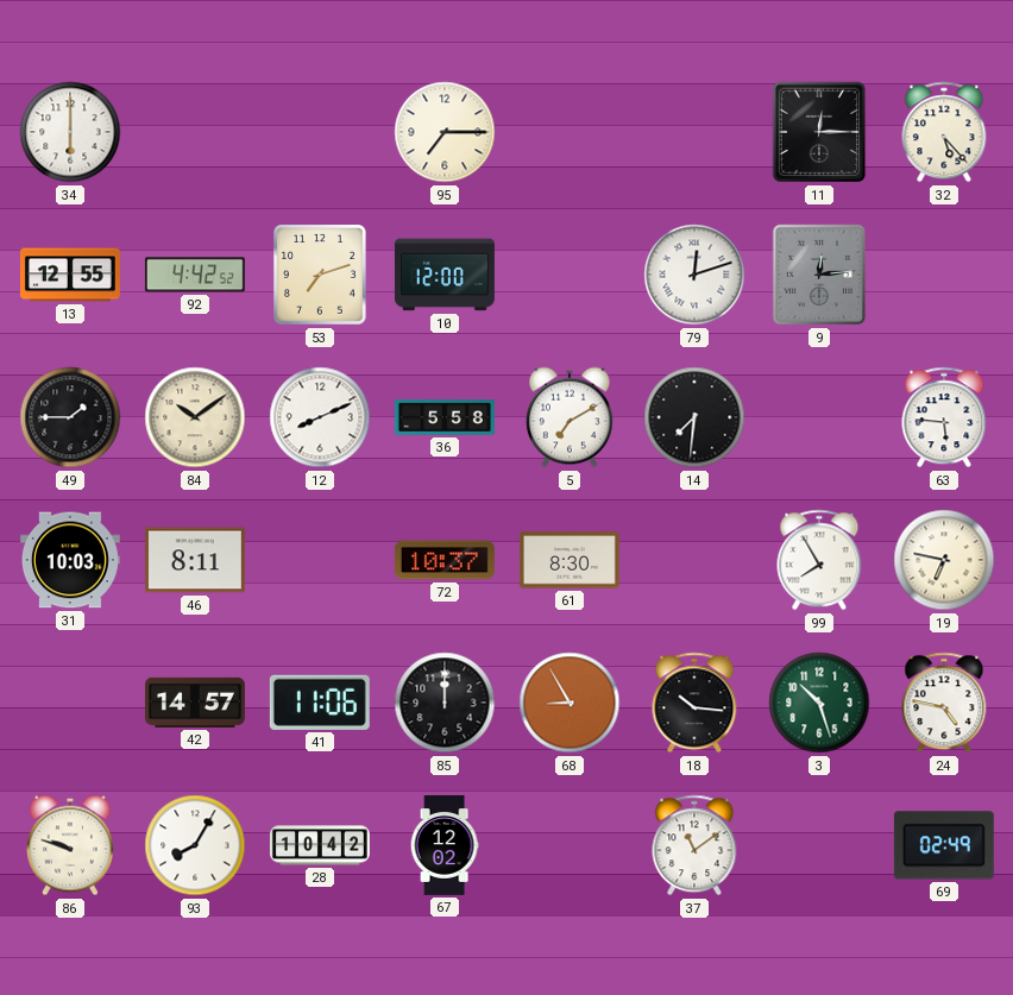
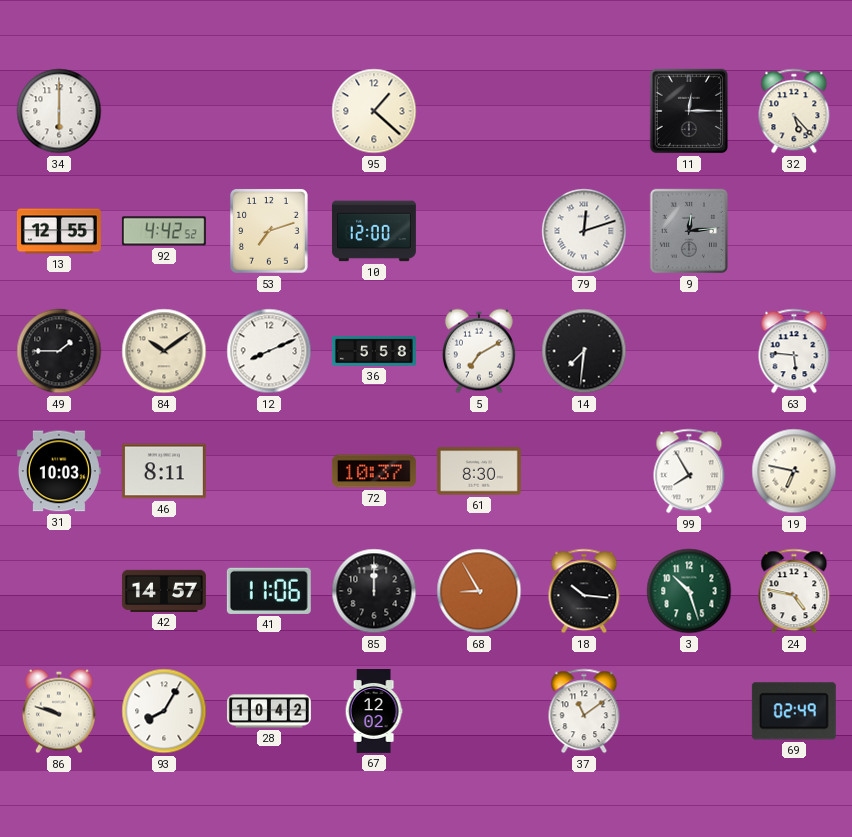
95: 7:15 -> 1:22 (374, 111)
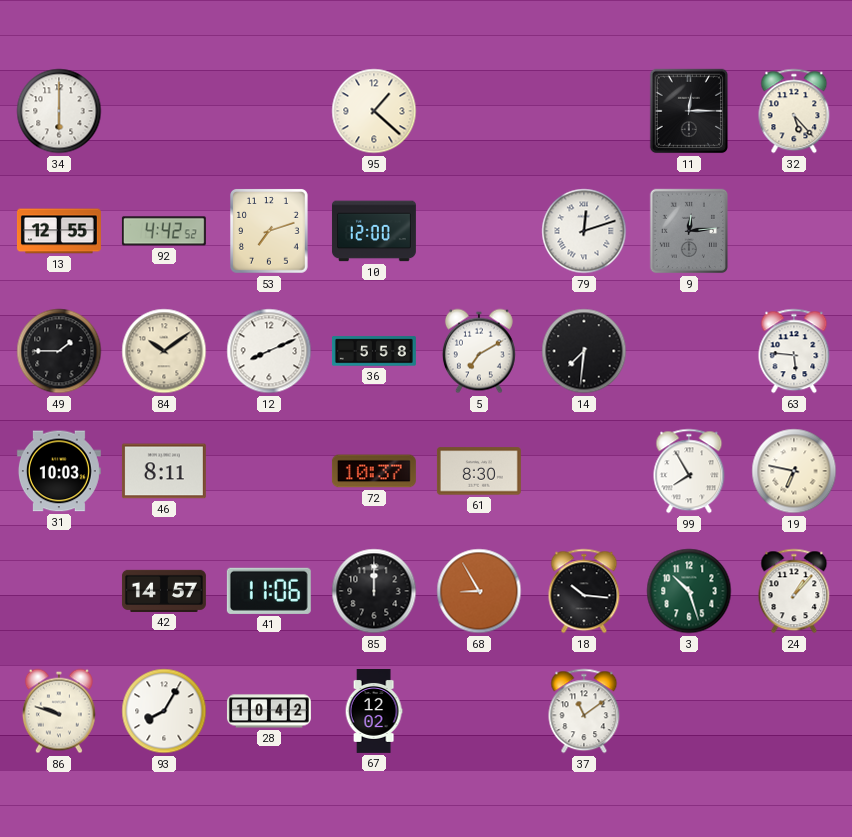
24: 4:47 -> 1:07 (794, 591)
69: 02:49 -> none (794, 711)
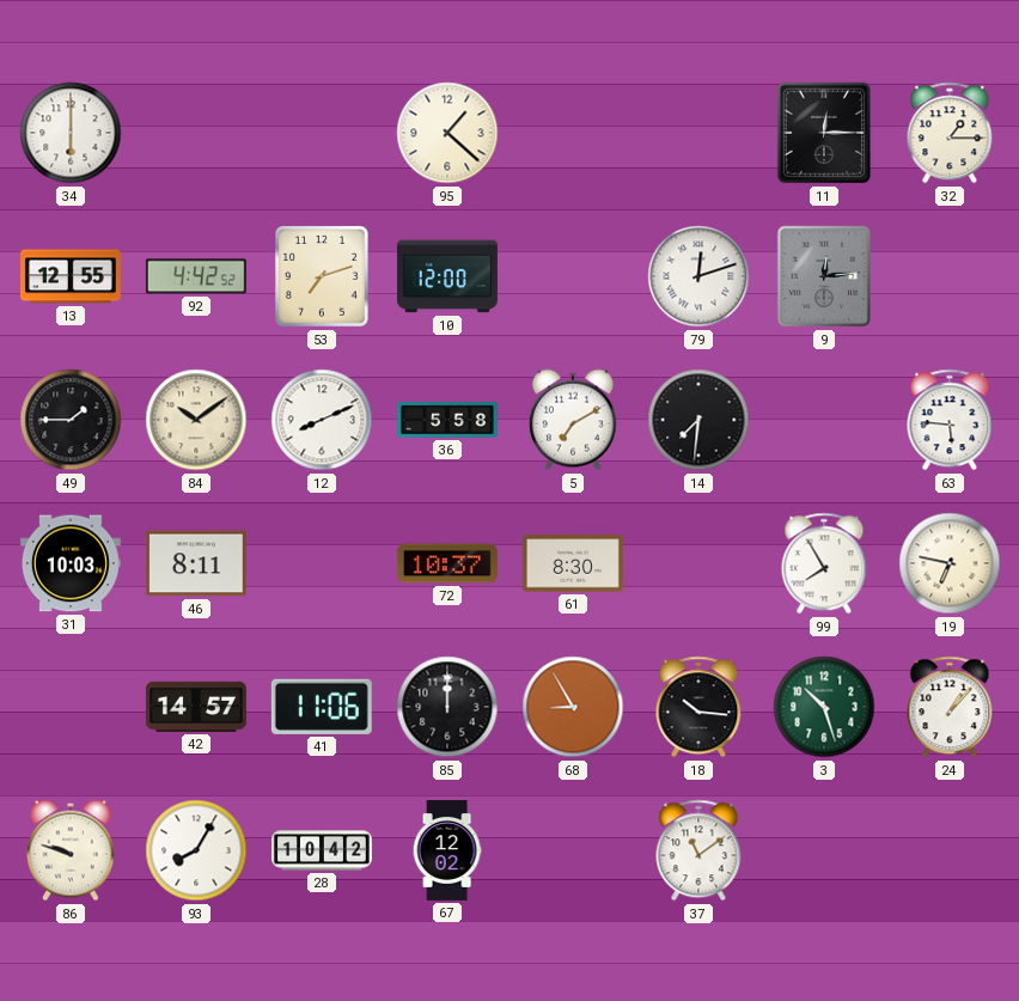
32: 5:23 -> 1:15 (950, 133)
